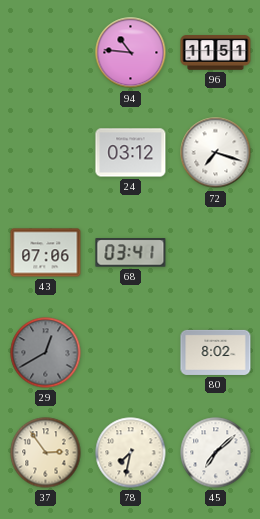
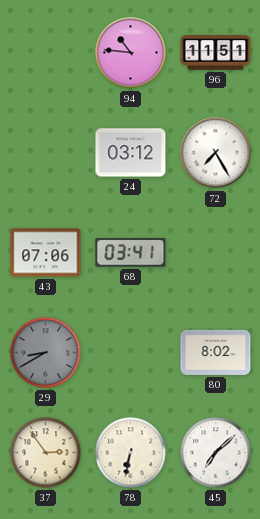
72: 7:18 -> 7:25 (216, 153)
29: 12:40 -> 8:40 (46, 353)
78: 7:32 -> 6:32 (131, 453)
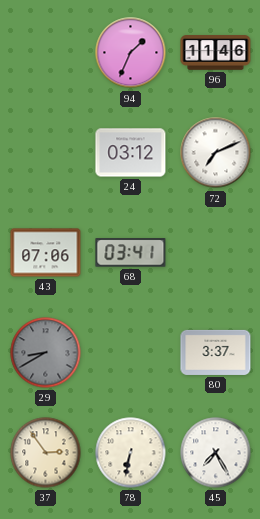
94: 10:46 -> 1:34 (131, 53)
96: 11:51 -> 11:46 (216, 53)
72: 7:25 -> 7:11 (216, 153)
80: 8:02 -> 3:37 (216, 352)
45: 7:08 -> 7:25 (216, 453)
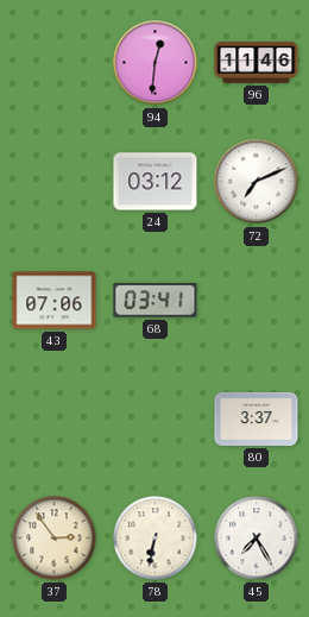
94: 1:34 -> 12:31 (156, 63)
29: 8:40 -> none (46, 353)
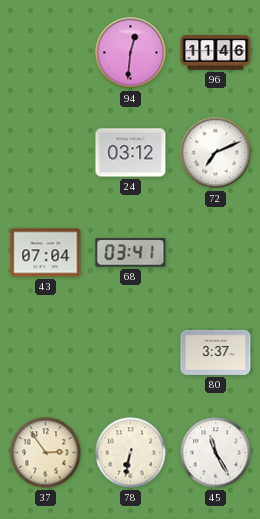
43: 07:06 -> 07:04 (46, 253)
45: 7:25 -> 11:25 (216, 453)
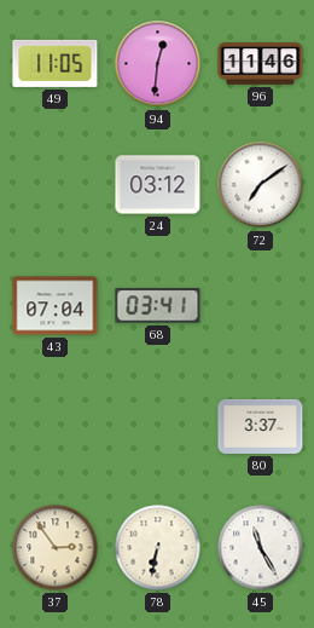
49: none -> 11:05 (56, 63)
72: 7:11 -> 7:09 (261, 185)
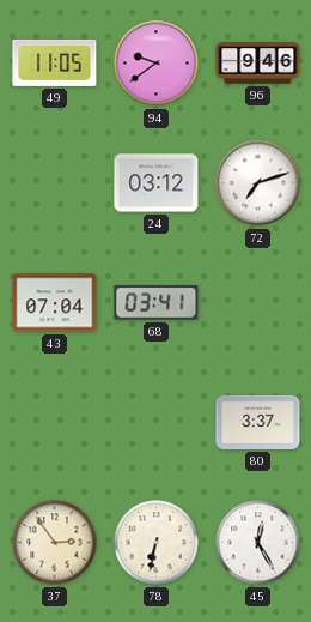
94: 12:31 -> 9:39 (157, 64)
96: 11:46 -> 9:46 (258, 64)
72: 7:09 -> 7:12 (258, 183)
45: 11:25 -> 12:25 (258, 543)
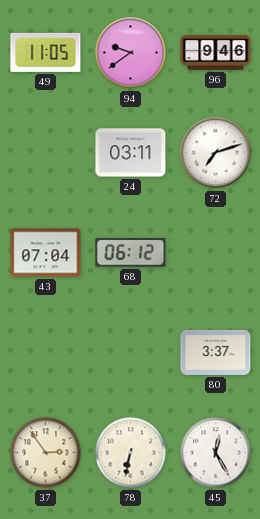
24: 03:12 -> 03:11 (131, 153)
68: 03:41 -> 06:12 (131, 253)
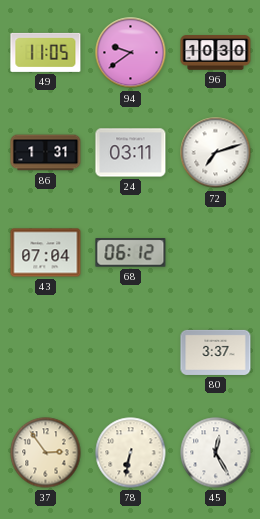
96: 9:46 -> 10:30 (216, 53)
86: none -> 1:31 (46, 153)
